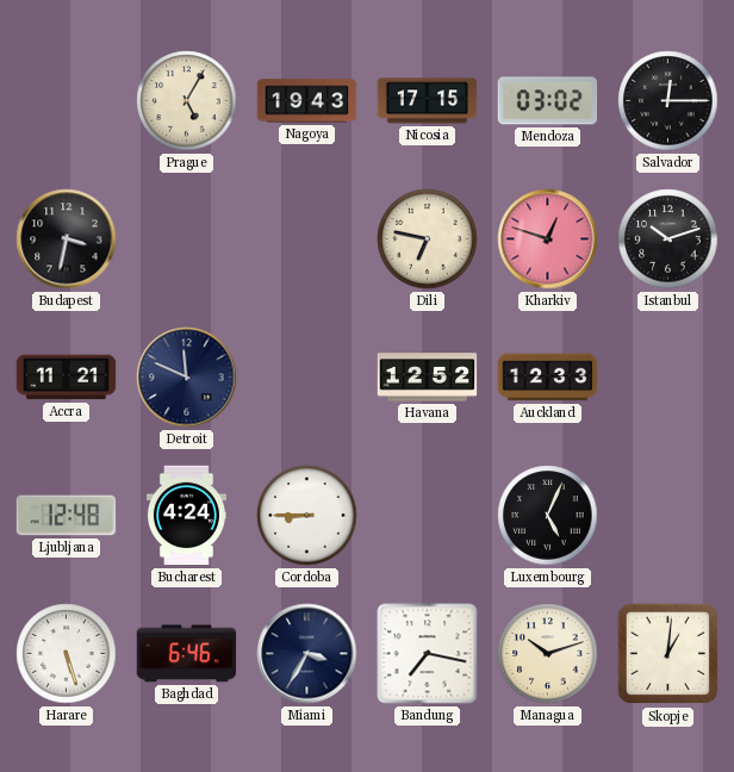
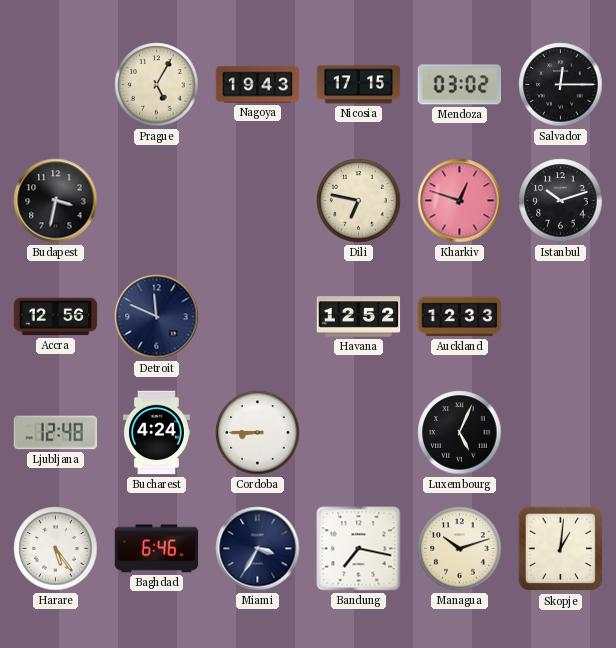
Accra: 11:21 -> 12:56 (56, 317)
Harare: 5:27 -> 5:24 (56, 549)
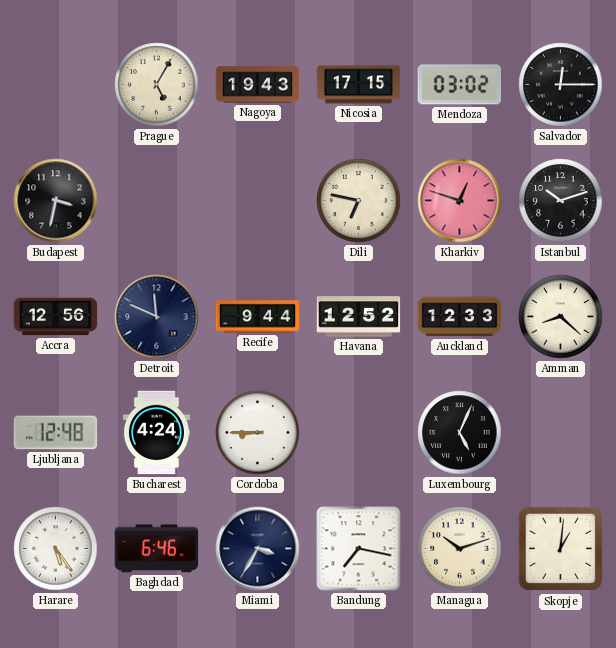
Recife: none -> 9:44 (258, 317)
Amman: none -> 8:22 (561, 317)
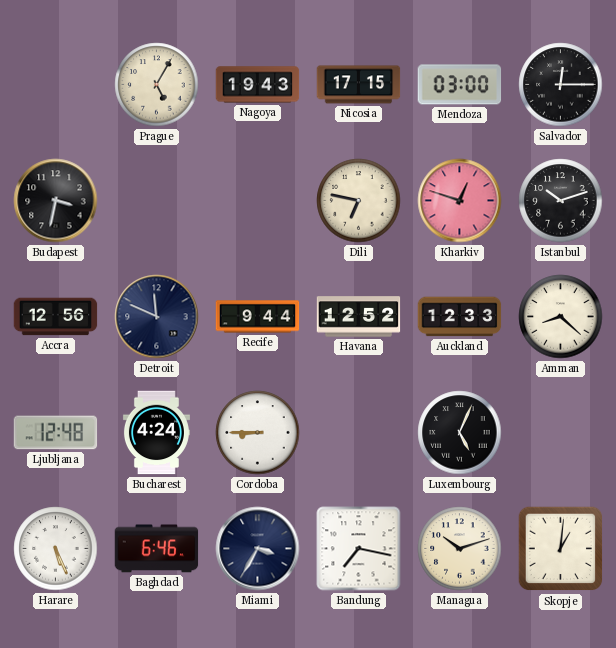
Mendoza: 03:02 -> 03:00 (460, 85)
Harare: 5:24 -> 5:26 (56, 549)
